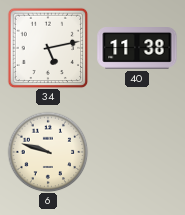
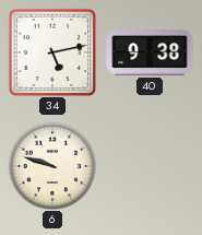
40: 11:38 -> 9:38 (150, 54)
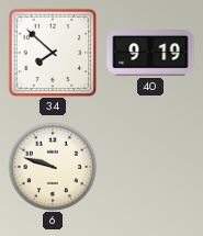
34: 5:13 -> 7:52 (53, 53)
40: 9:38 -> 9:19 (150, 54)
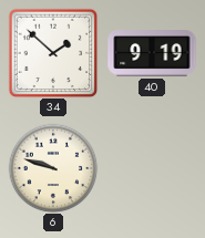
34: 7:52 -> 1:52 (53, 53)
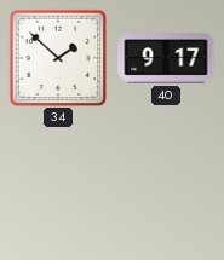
40: 9:19 -> 9:17 (166, 59)
6: 9:48 -> none (53, 168)
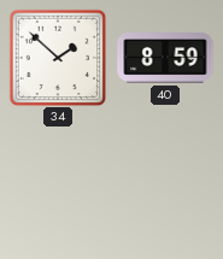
40: 9:17 -> 8:59 (165, 59)
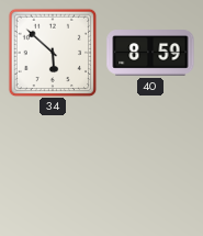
34: 1:52 -> 5:52 (53, 53)
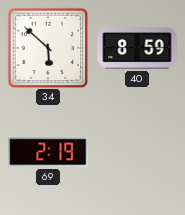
69: none -> 2:19 (48, 152)
